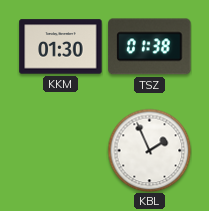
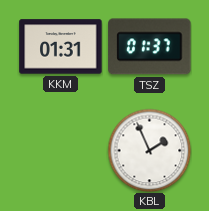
KKM: 01:30 -> 01:31 (61, 47)
TSZ: 01:38 -> 01:37 (150, 47)
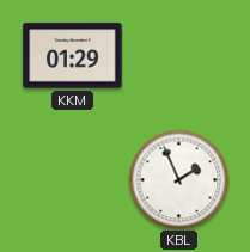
KKM: 01:31 -> 01:29 (73, 56)
TSZ: 01:37 -> none (150, 47)
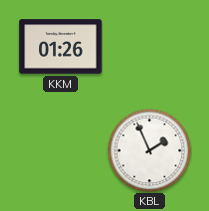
KKM: 01:29 -> 01:26 (61, 47)
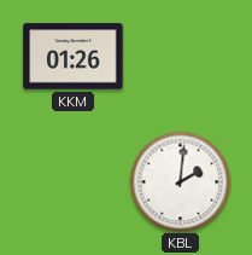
KBL: 1:56 -> 2:01 (180, 181)
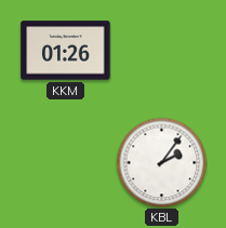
KBL: 2:01 -> 2:06 (161, 162)
